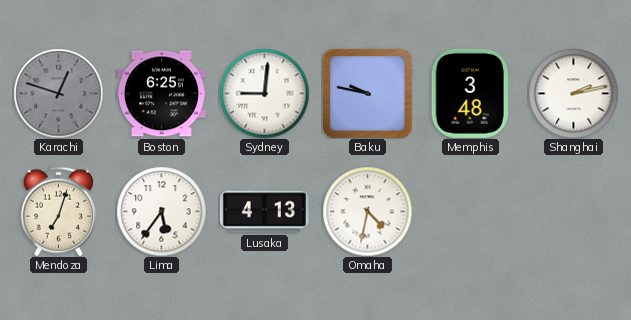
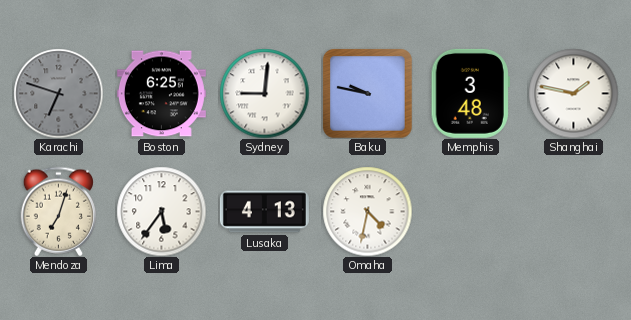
Karachi: 12:48 -> 6:48 (58, 93)
Shanghai: 2:13 -> 1:47 (573, 93)
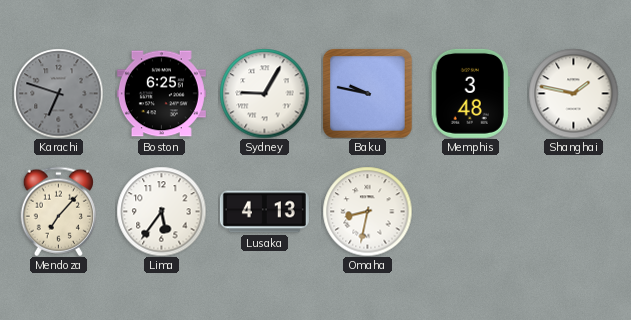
Sydney: 9:01 -> 9:05 (264, 93)
Mendoza: 7:03 -> 7:07 (58, 211)
Omaha: 4:32 -> 8:32 (367, 211)
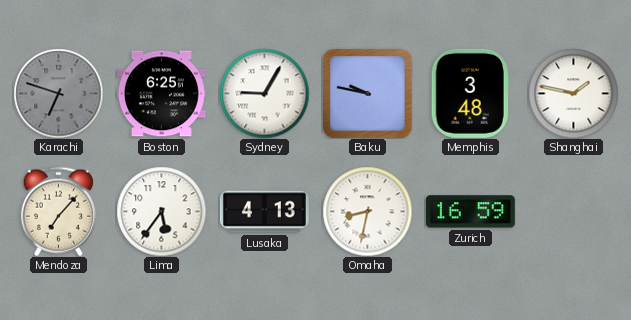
Zurich: none -> 16:59 (470, 212)
